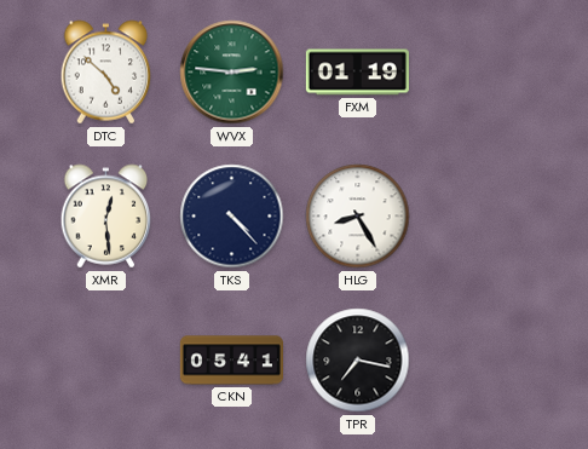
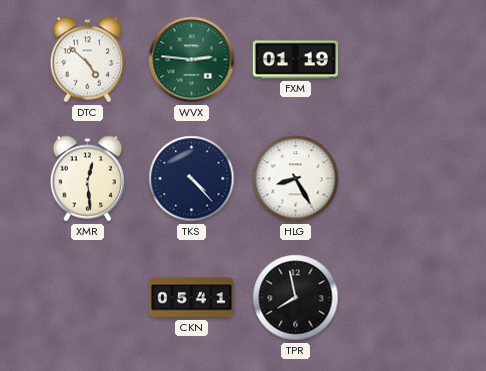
TPR: 7:17 -> 7:58 (296, 298)
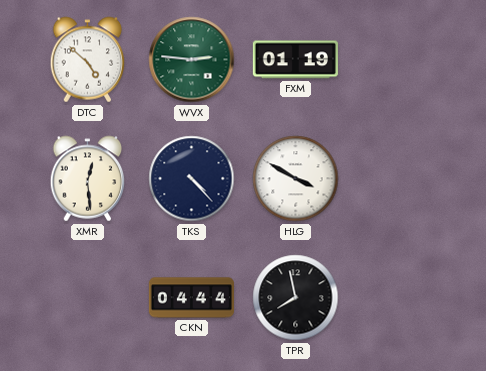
HLG: 8:25 -> 3:50 (296, 179)
CKN: 05:41 -> 04:44 (191, 298)
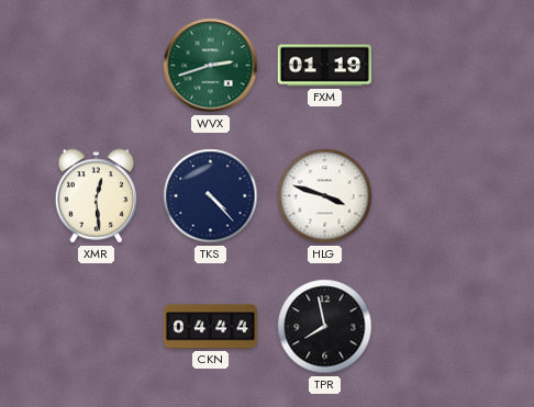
DTC: 4:52 -> none (88, 60)
WVX: 2:46 -> 2:42 (211, 66)
HLG: 3:50 -> 3:48 (325, 196)
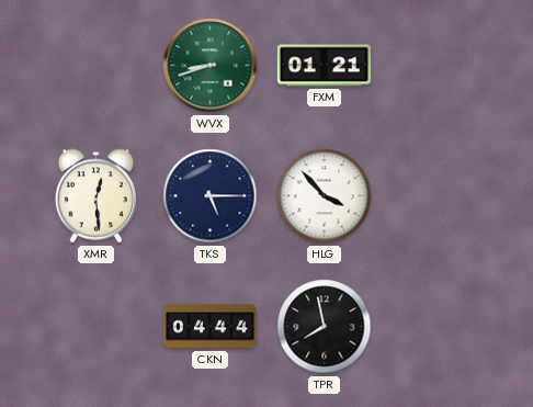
WVX: 2:42 -> 8:42 (211, 66)
FXM: 01:19 -> 01:21 (324, 66)
TKS: 4:23 -> 5:15 (211, 196)
HLG: 3:48 -> 3:53 (325, 196)
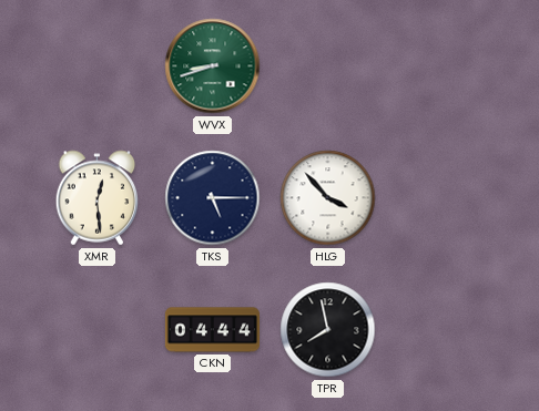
FXM: 01:21 -> none (324, 66)
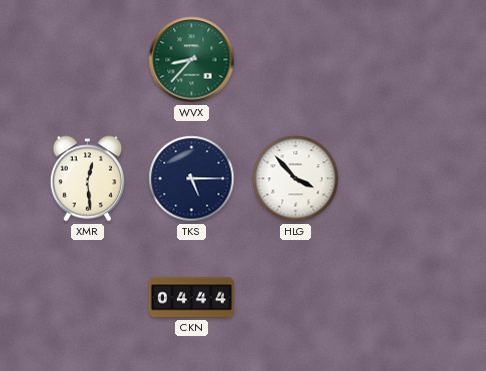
WVX: 8:42 -> 8:37 (192, 60)
TPR: 7:58 -> none (328, 330)
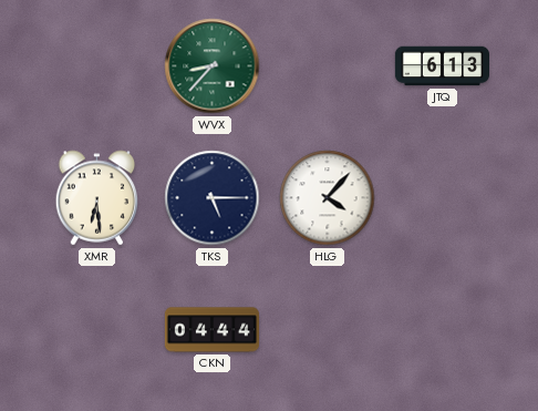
JTQ: none -> 6:13 (442, 66)
XMR: 12:29 -> 6:29 (97, 198)
HLG: 3:53 -> 4:07 (328, 198)
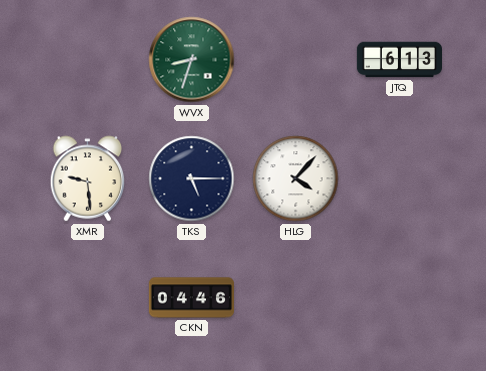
WVX: 8:37 -> 8:33 (192, 60)
XMR: 6:29 -> 9:29 (88, 179)
CKN: 04:44 -> 04:46 (191, 298)
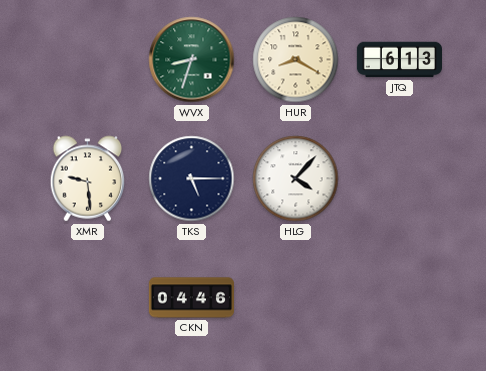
HUR: none -> 8:20 (296, 60)
